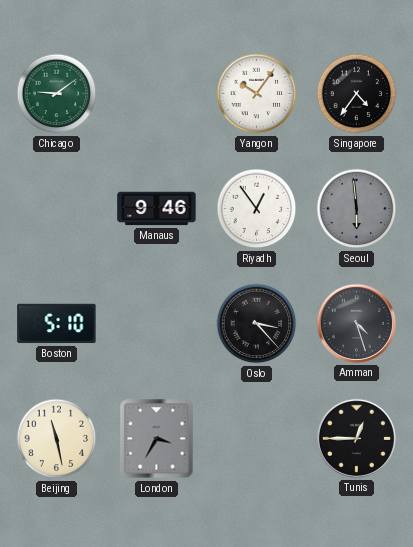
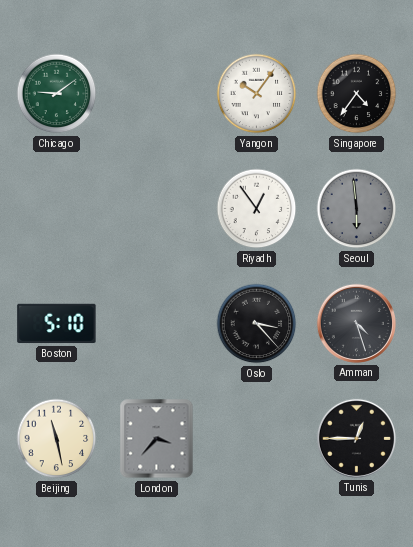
Manaus: 9:46 -> none (157, 209)
London: 3:35 -> 3:37 (157, 439)
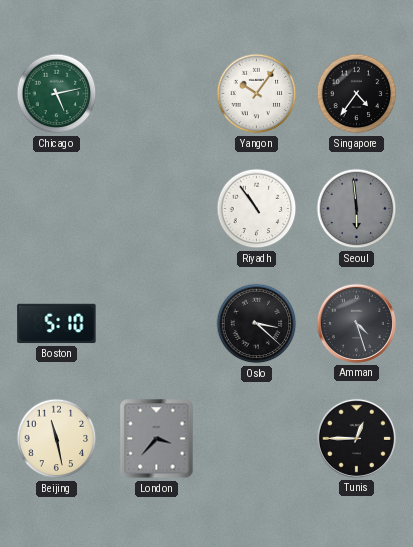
Chicago: 9:09 -> 5:13 (57, 94)
Riyadh: 12:54 -> 10:54 (257, 209)
Oslo: 3:23 -> 3:22 (257, 324)
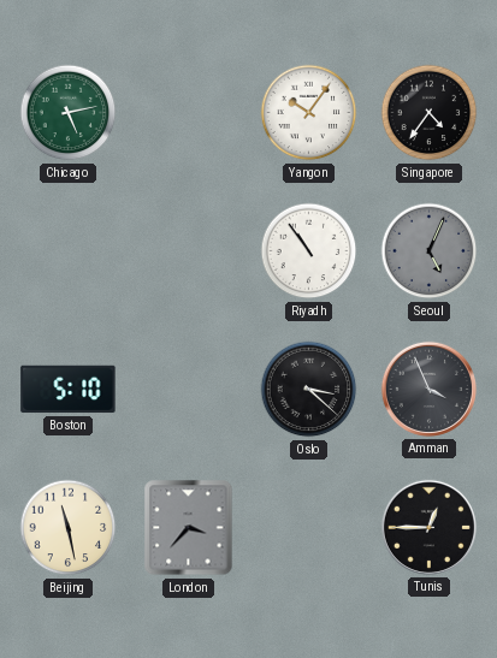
Seoul: 5:59 -> 5:04 (430, 251)
Amman: 4:27 -> 3:56 (428, 389)
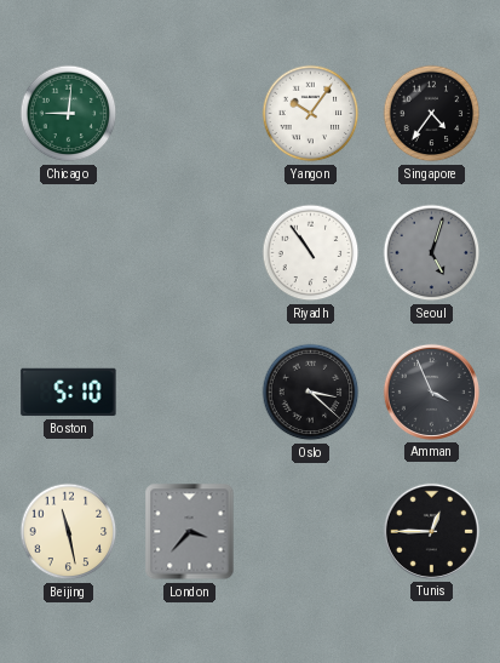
Chicago: 5:13 -> 9:01 (69, 114)
Seoul: 5:04 -> 5:03 (432, 253)
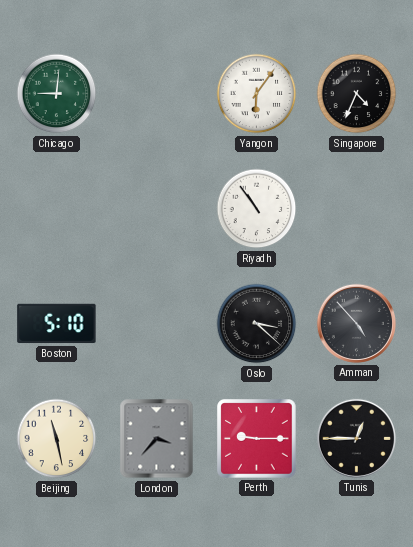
Yangon: 10:06 -> 6:06 (257, 94)
Singapore: 4:36 -> 4:34 (357, 94)
Seoul: 5:03 -> none (432, 253)
Amman: 3:56 -> 4:53 (356, 323)
Perth: none -> 9:15 (257, 439)
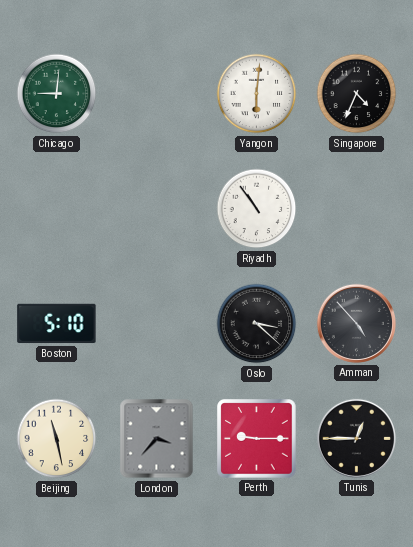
Yangon: 6:06 -> 6:01 (257, 94)
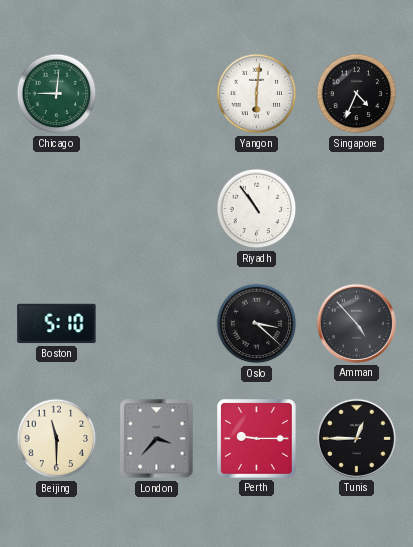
Beijing: 11:28 -> 11:30 (57, 439)
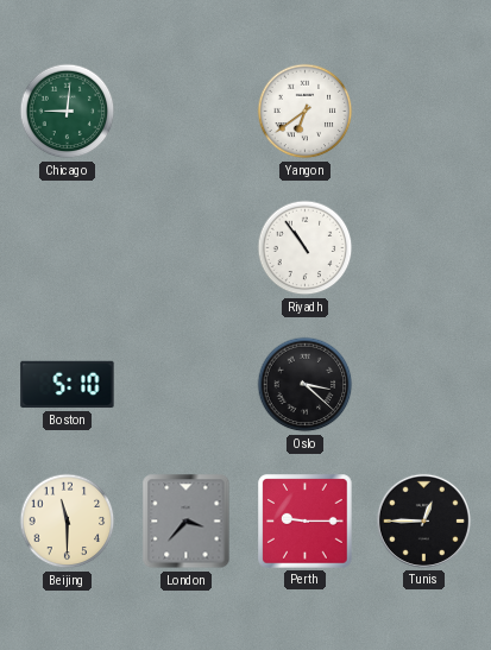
Yangon: 6:01 -> 6:39 (306, 112)
Singapore: 4:34 -> none (357, 94)
Amman: 4:53 -> none (356, 323)
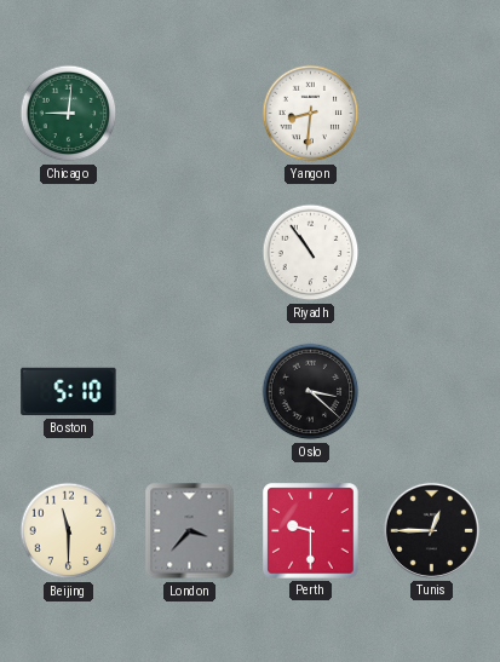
Yangon: 6:39 -> 8:31 (311, 114)
Perth: 9:15 -> 9:30 (311, 531)
